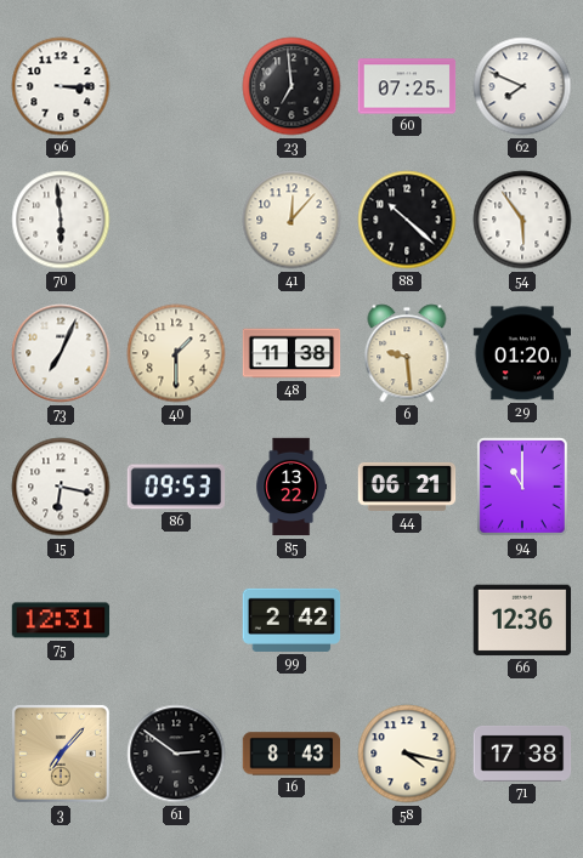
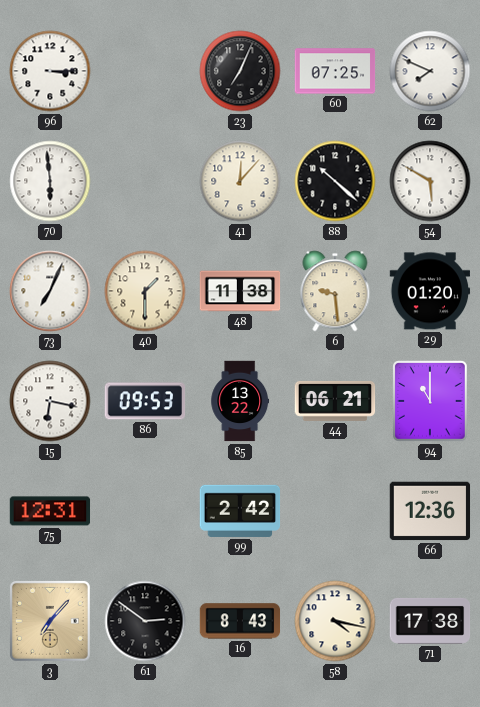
23: 6:59 -> 7:04 (240, 71)
54: 5:54 -> 5:50 (430, 181)
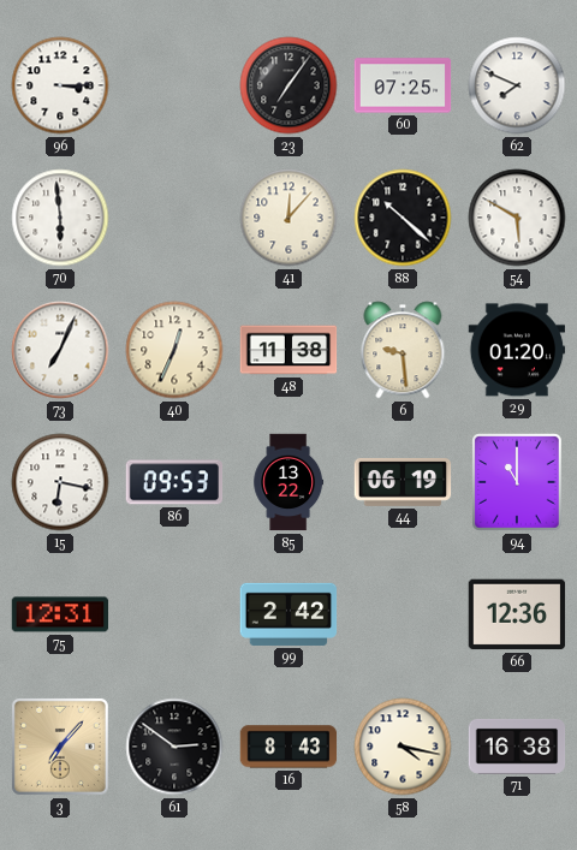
23: 7:04 -> 7:06 (288, 85)
40: 1:30 -> 12:34 (174, 350)
44: 06:21 -> 06:19 (403, 482)
71: 17:38 -> 16:38 (517, 747)
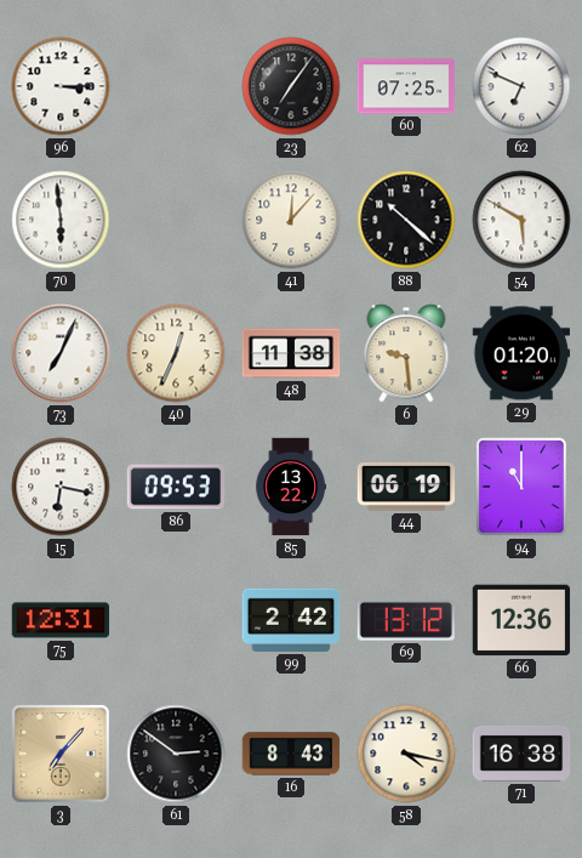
62: 7:49 -> 6:49 (521, 86)
69: none -> 13:12 (405, 621)
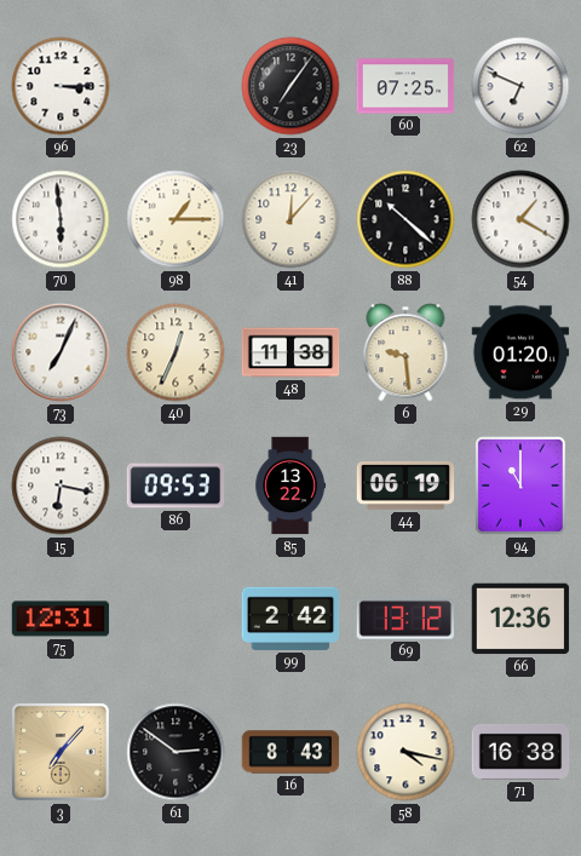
98: none -> 1:15 (176, 219)
54: 5:50 -> 1:20 (520, 219)
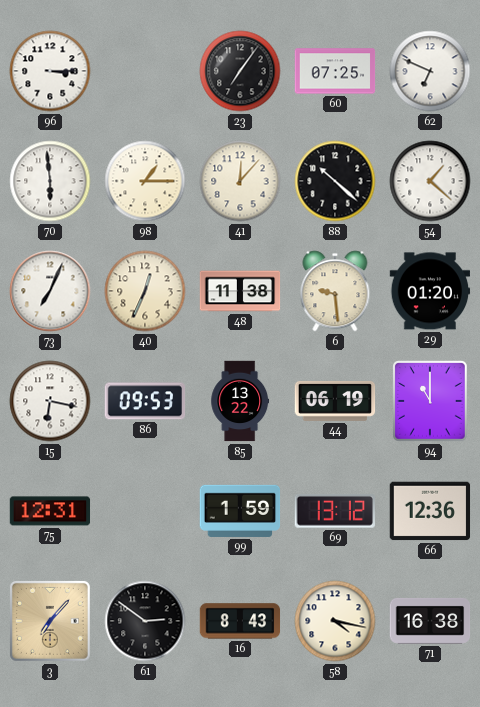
54: 1:20 -> 1:22 (430, 181)
99: 2:42 -> 1:59 (240, 511)
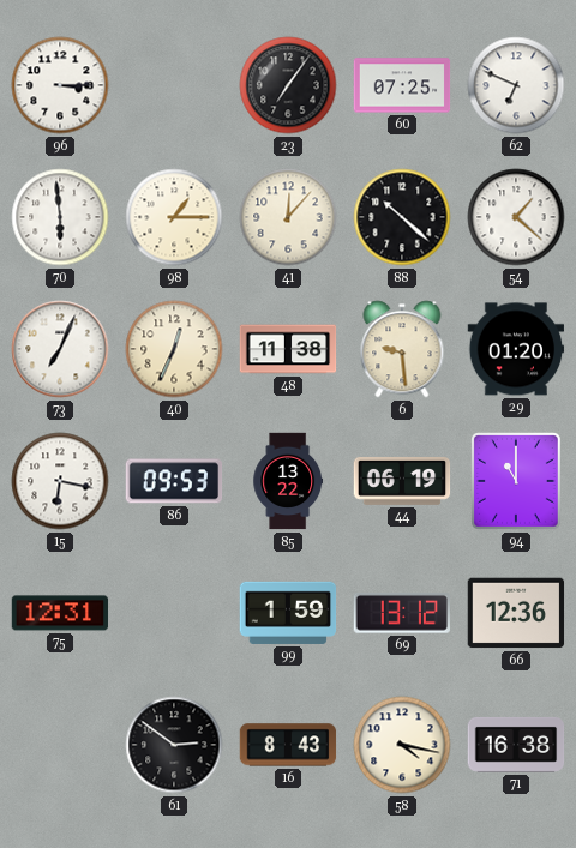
3: 7:07 -> none (50, 621)
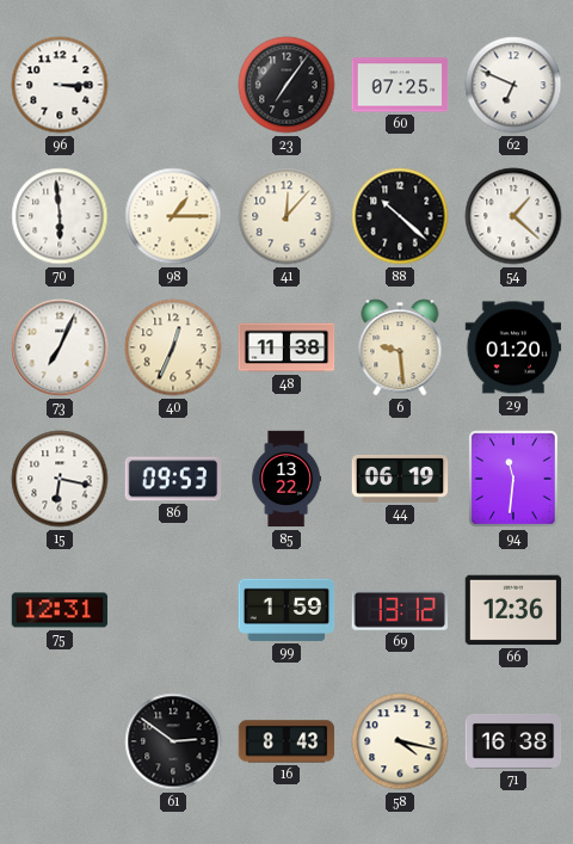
94: 11:00 -> 11:31 (515, 480)
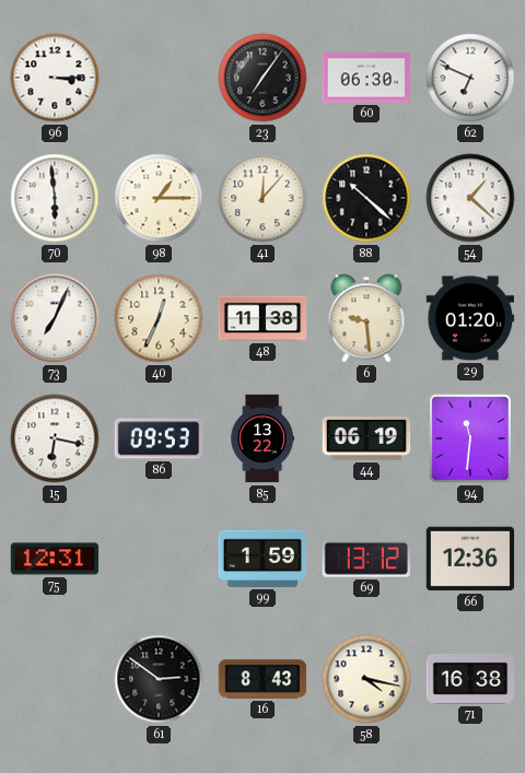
60: 07:25 -> 06:30 (366, 78)
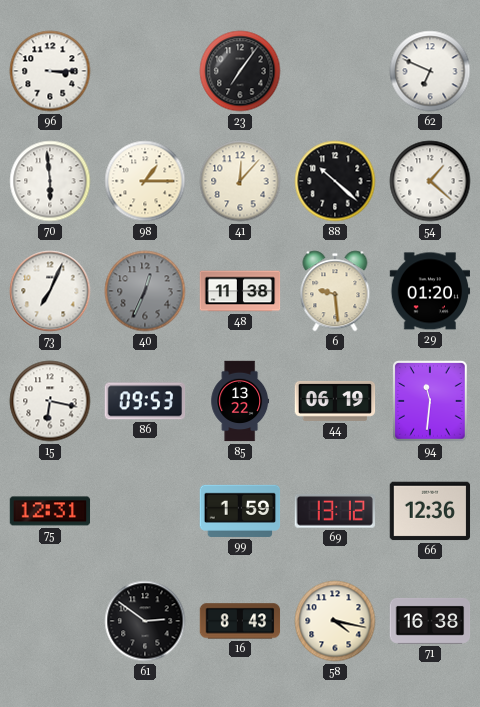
60: 06:30 -> none (366, 78)
40 dial: cream -> grey (145, 291)
